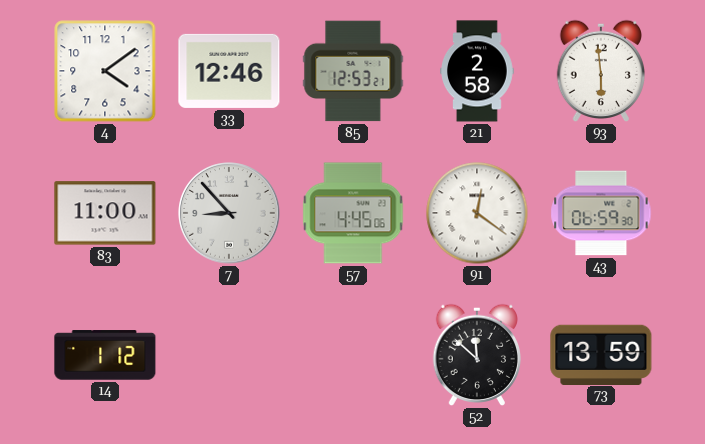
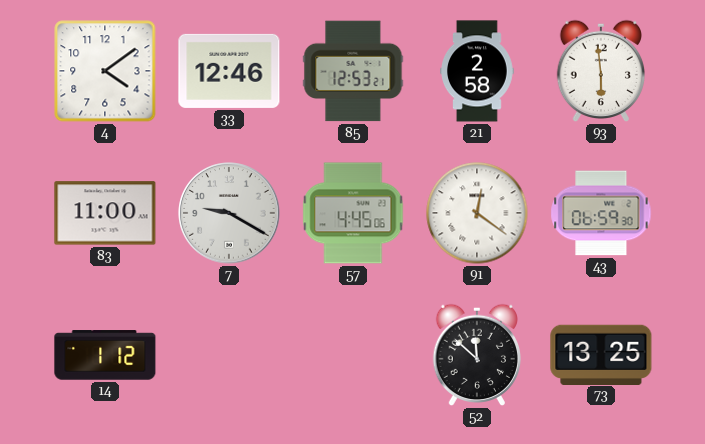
7: 8:53 -> 9:20 (229, 213)
73: 13:59 -> 13:25 (601, 354)
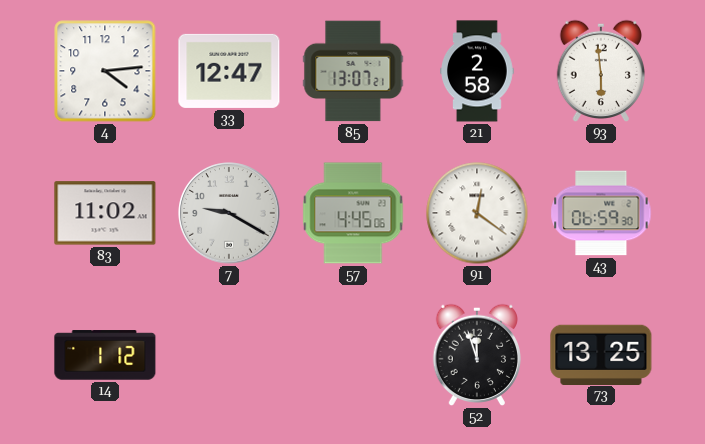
4: 4:09 -> 4:14 (105, 71)
33: 12:46 -> 12:47 (229, 71)
85: 12:53 -> 13:07 (353, 71)
83: 11:00 -> 11:02 (105, 213)
52: 11:52 -> 11:57 (476, 355)
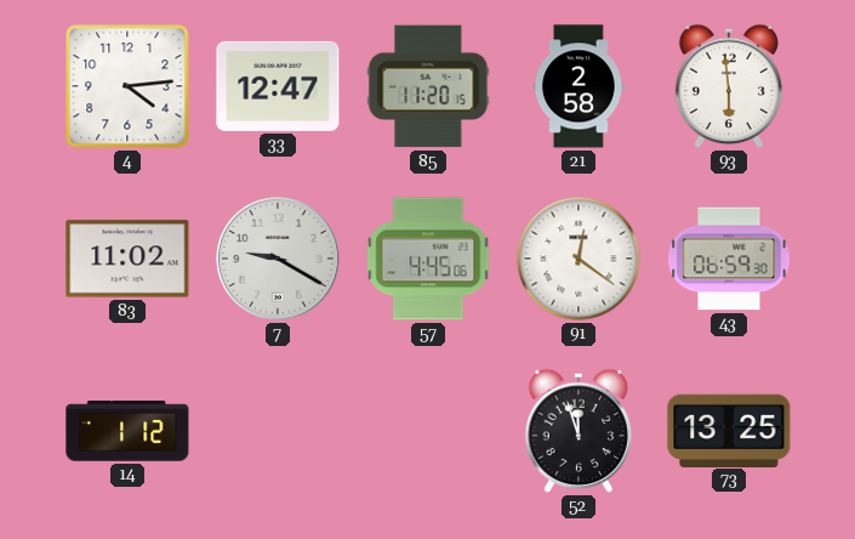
85: 13:07 -> 11:20 (428, 86)
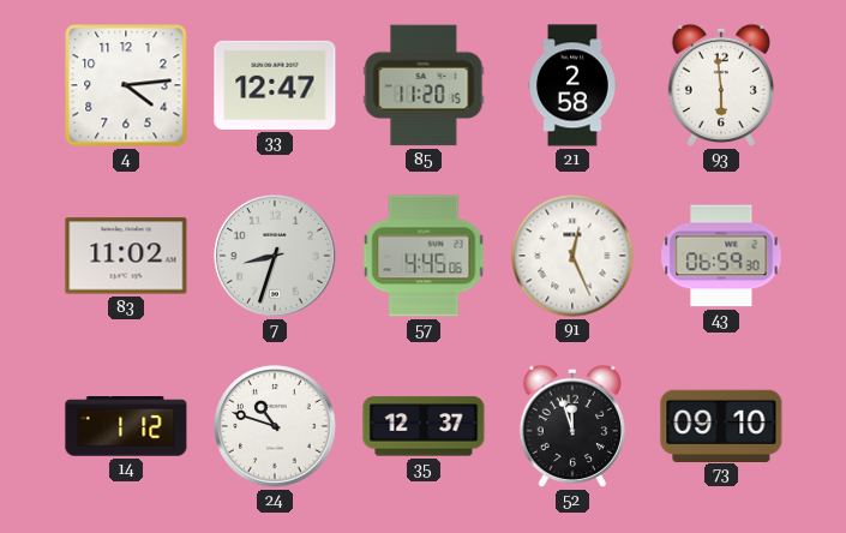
7: 9:20 -> 8:33 (275, 256)
91: 12:21 -> 12:26 (572, 256)
24: none -> 10:48 (275, 426)
35: none -> 12:37 (424, 426)
73: 13:25 -> 09:10 (721, 425)
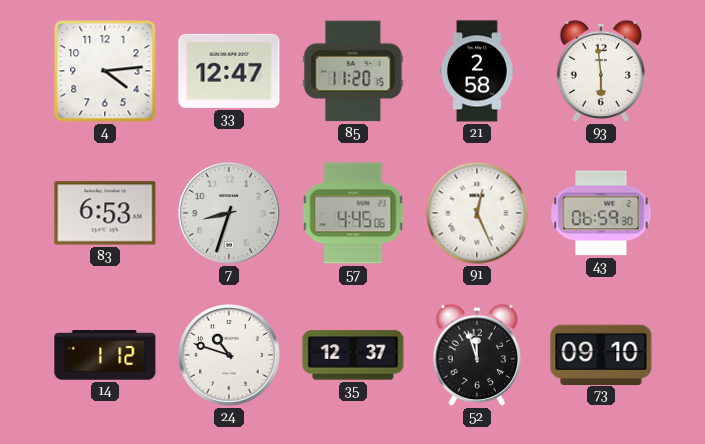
83: 11:02 -> 6:53 (105, 213)
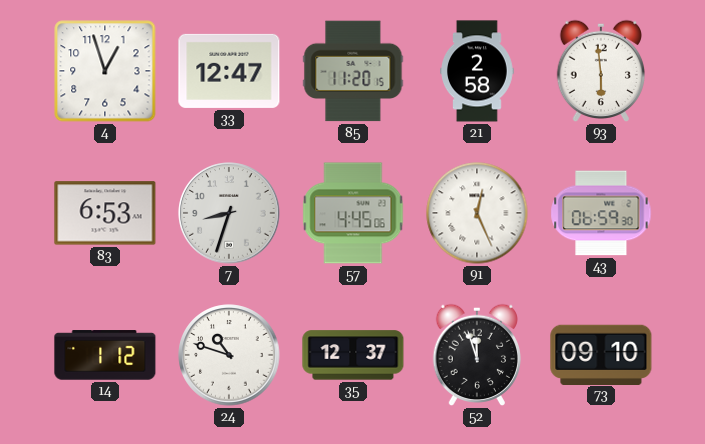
4: 4:14 -> 12:57 (105, 71)
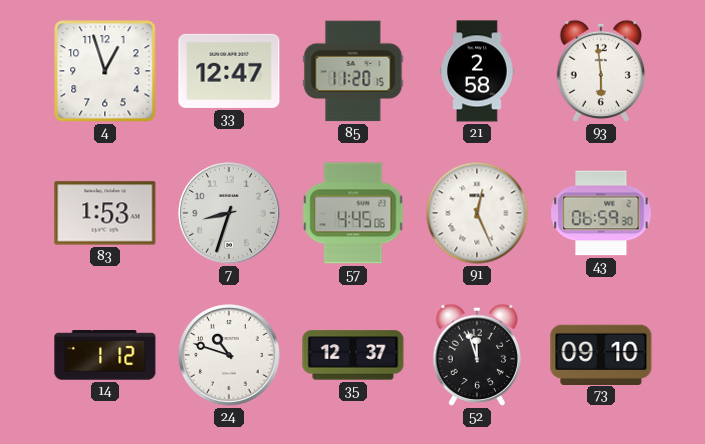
83: 6:53 -> 1:53 (105, 213)
